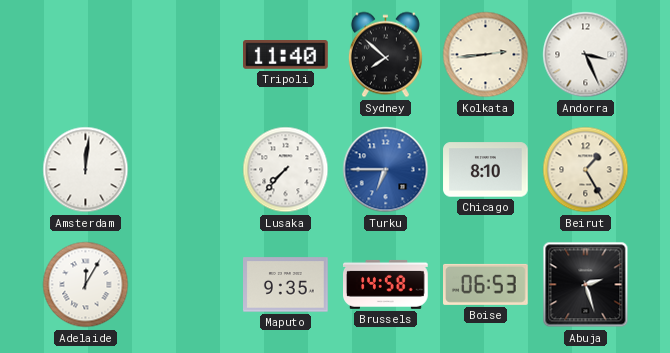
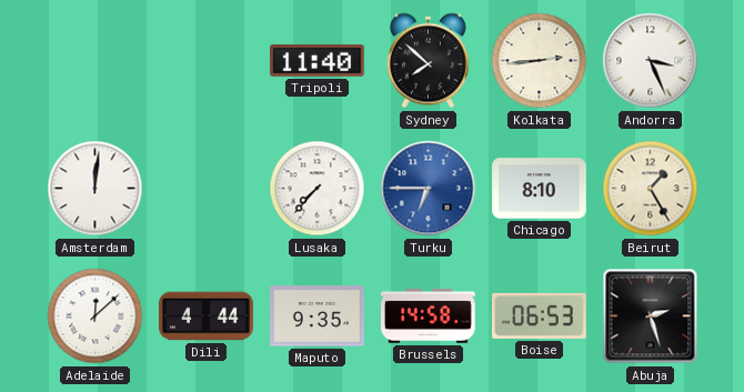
Adelaide: 12:05 -> 12:08 (95, 316)
Dili: none -> 4:44 (207, 316)
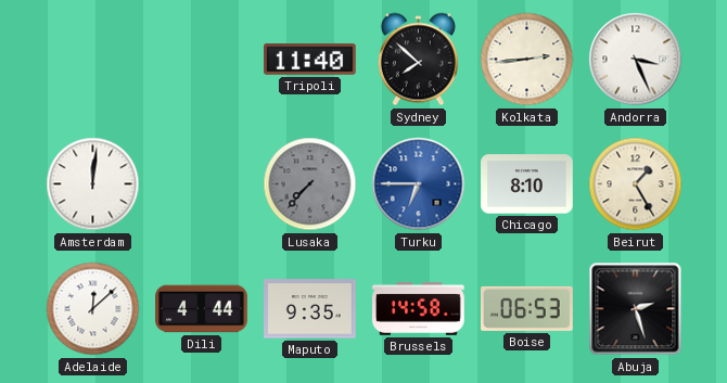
Lusaka dial: white -> grey (310, 184)
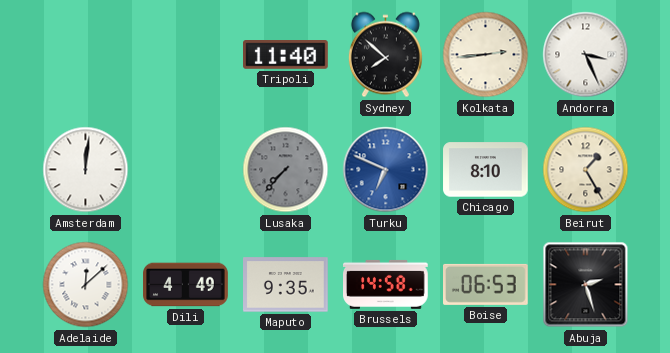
Turku: 6:45 -> 6:49 (386, 170)
Dili: 4:44 -> 4:49 (186, 285)
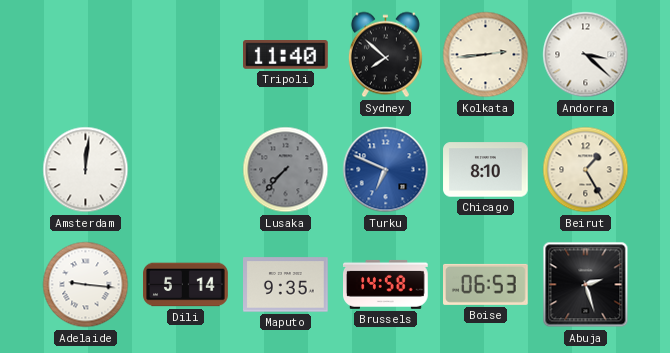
Andorra: 3:26 -> 3:22 (586, 55)
Adelaide: 12:08 -> 9:16 (86, 285)
Dili: 4:49 -> 5:14 (186, 285)
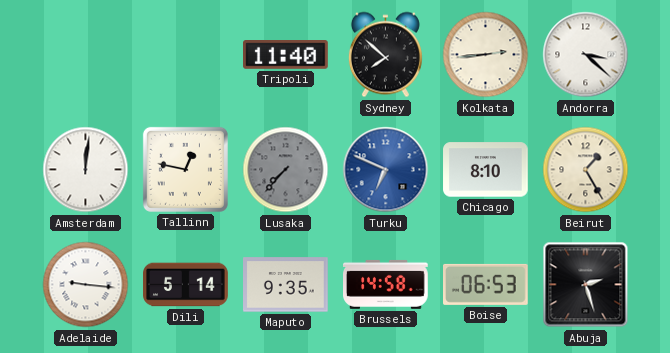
Tallinn: none -> 12:47 (185, 169)
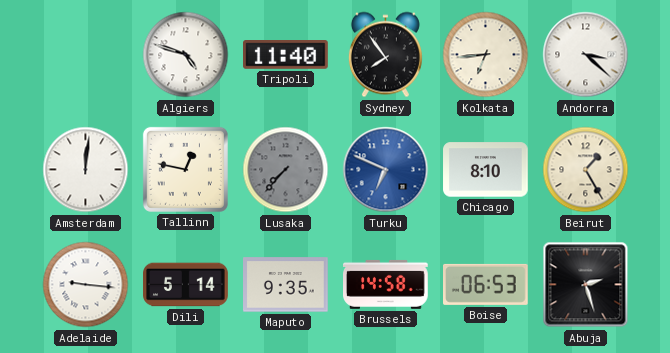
Algiers: none -> 4:48 (186, 55)
Sydney: 7:52 -> 7:54 (385, 55)
Kolkata: 2:44 -> 6:44 (486, 55)
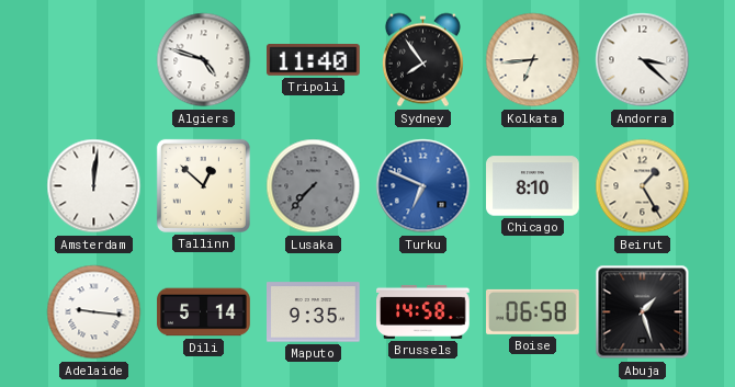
Tallinn: 12:47 -> 12:52 (203, 185)
Boise: 06:53 -> 06:58 (533, 311)
Abuja: 2:27 -> 1:27 (643, 312)
